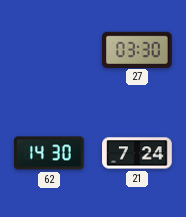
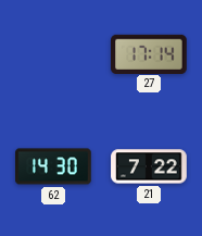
27: 03:30 -> 17:14 (150, 53)
21: 7:24 -> 7:22 (149, 166)
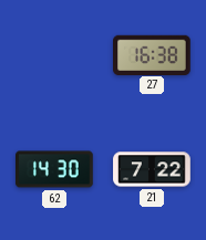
27: 17:14 -> 16:38 (153, 54)
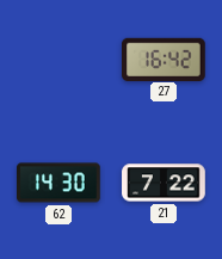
27: 16:38 -> 16:42 (165, 58)
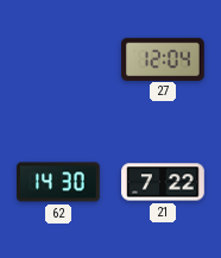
27: 16:42 -> 12:04 (164, 58)
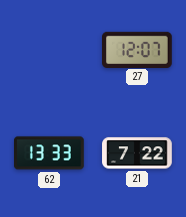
27: 12:04 -> 12:07 (138, 49)
62: 14:30 -> 13:33 (50, 153)
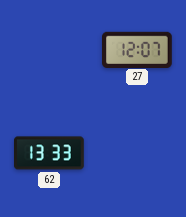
21: 7:22 -> none (137, 153)
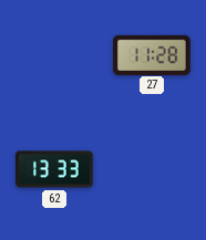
27: 12:07 -> 11:28 (153, 54)
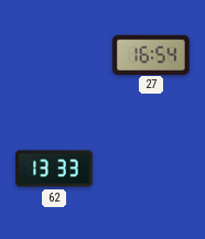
27: 11:28 -> 16:54 (152, 54)
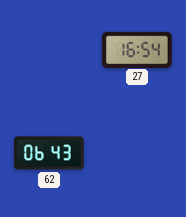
62: 13:33 -> 06:43 (50, 153)
